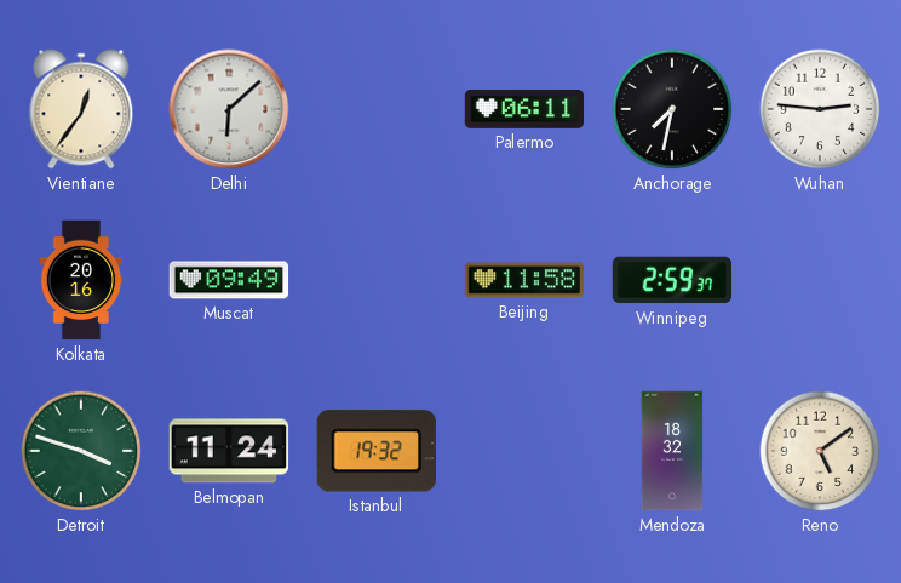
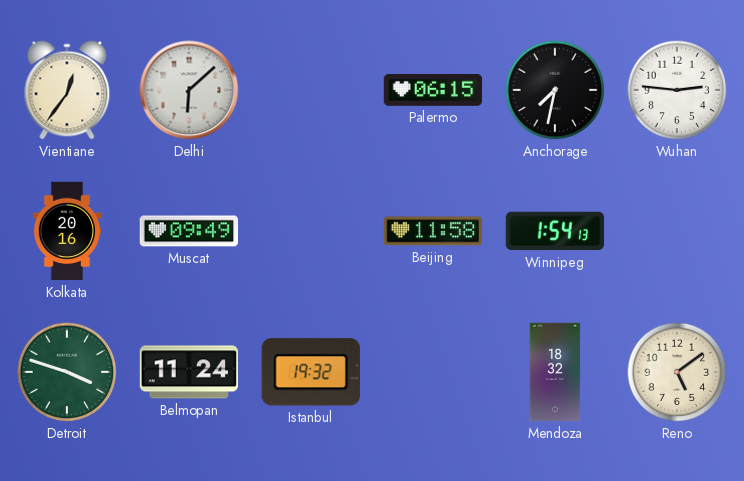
Palermo: 06:11 -> 06:15 (433, 91)
Winnipeg: 2:59 -> 1:54 (555, 231)
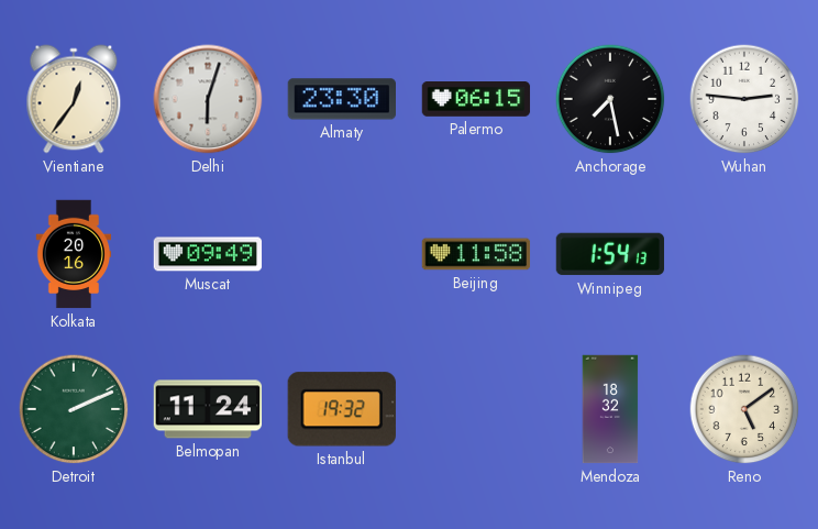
Delhi: 6:08 -> 6:03 (208, 99)
Almaty: none -> 23:30 (342, 99)
Anchorage: 7:32 -> 7:28 (610, 99)
Detroit: 3:48 -> 2:11 (74, 409)
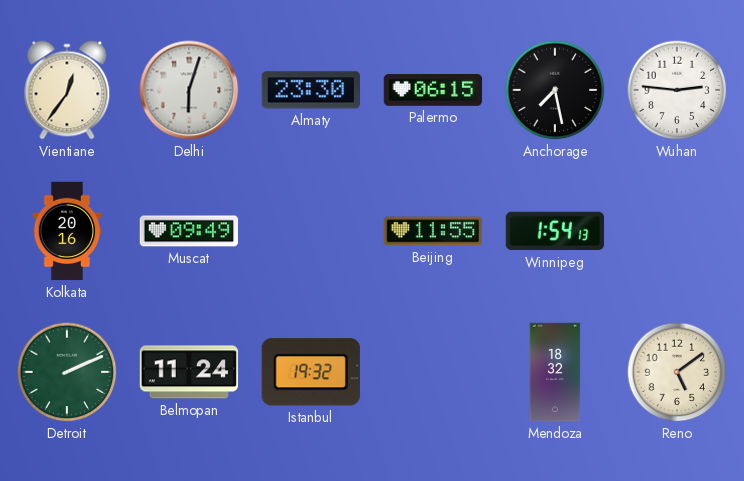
Beijing: 11:58 -> 11:55 (433, 231)
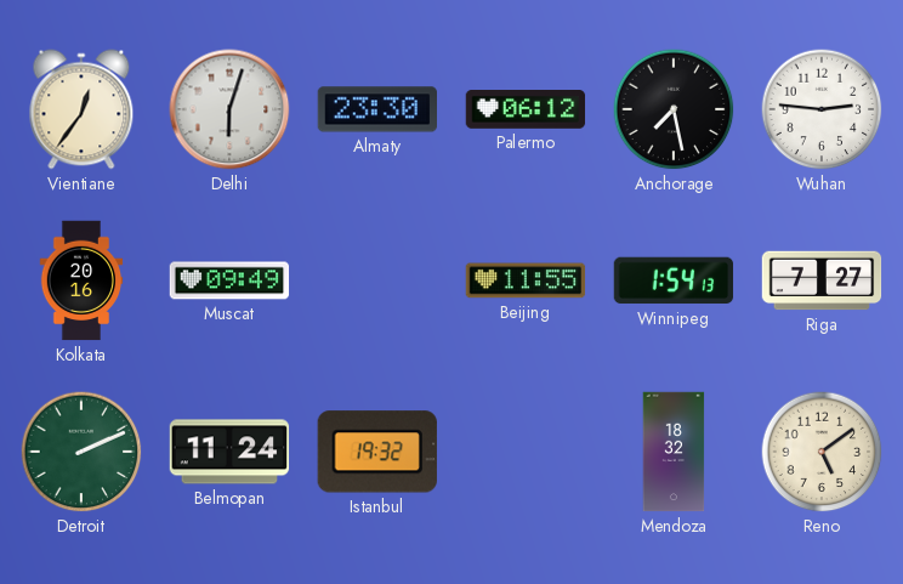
Palermo: 06:15 -> 06:12 (526, 110)
Riga: none -> 7:27 (822, 280)
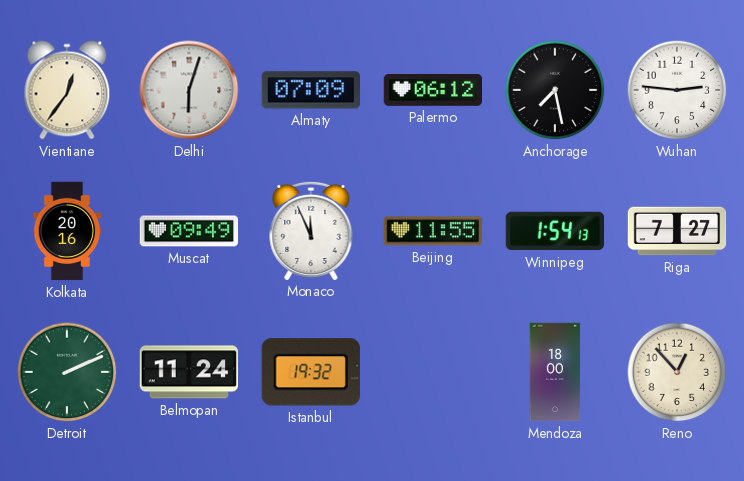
Almaty: 23:30 -> 07:09 (311, 90)
Monaco: none -> 11:56 (311, 230)
Mendoza: 18:32 -> 18:00 (555, 372)
Reno: 5:09 -> 12:53 (677, 372)
